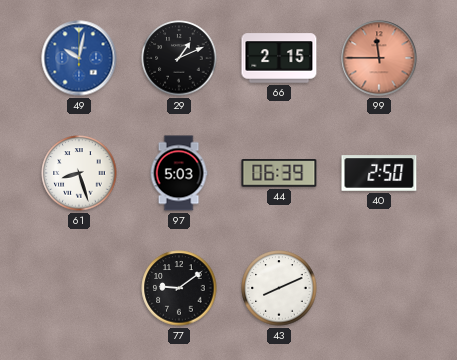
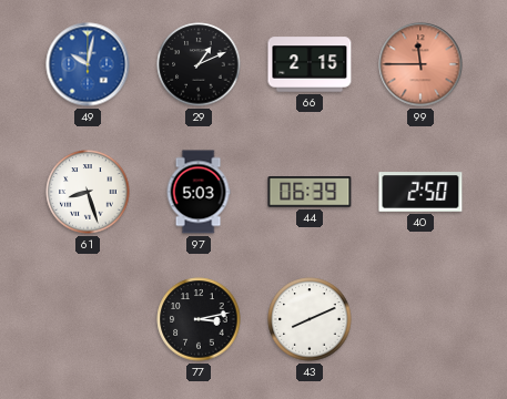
77: 9:09 -> 3:13 (199, 319)
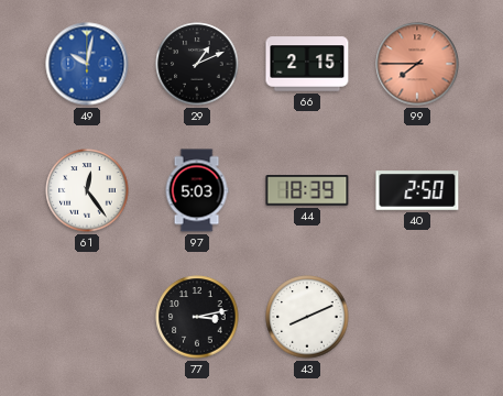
99: 11:45 -> 7:45 (417, 64)
61: 8:27 -> 12:24 (87, 190)
44: 06:39 -> 18:39 (307, 190)
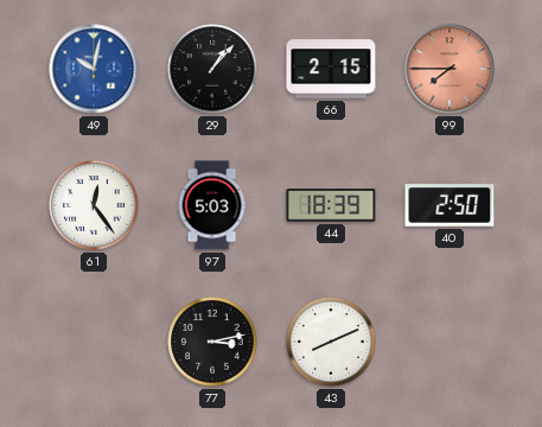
29: 1:11 -> 1:07 (212, 69)
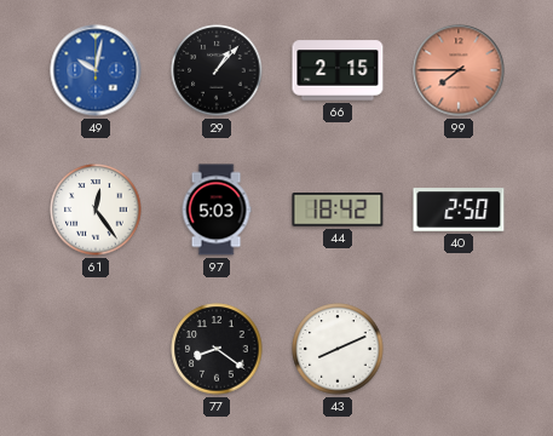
44: 18:39 -> 18:42 (338, 210)
77: 3:13 -> 8:21 (217, 349)
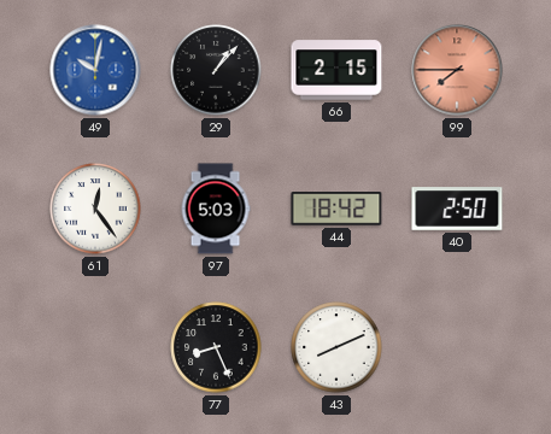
77: 8:21 -> 8:26 (216, 347)
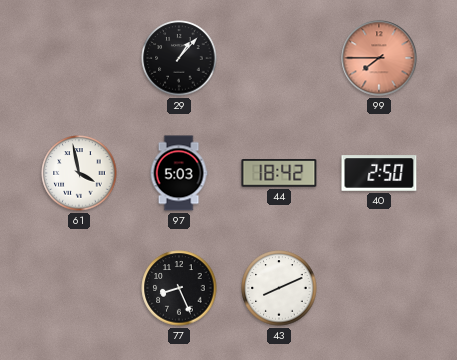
49: 10:02 -> none (95, 70)
66: 2:15 -> none (336, 70)
61: 12:24 -> 3:58 (79, 173)
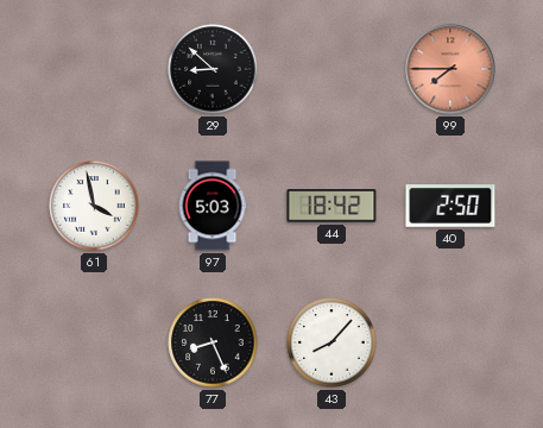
29: 1:07 -> 8:52 (213, 69)
43: 8:11 -> 8:07 (332, 342)
